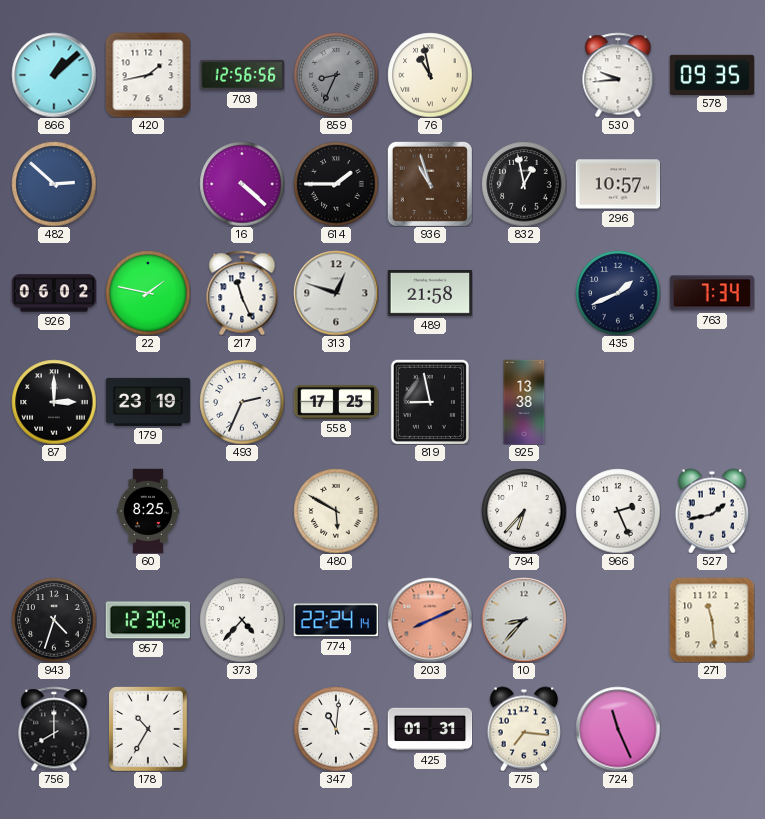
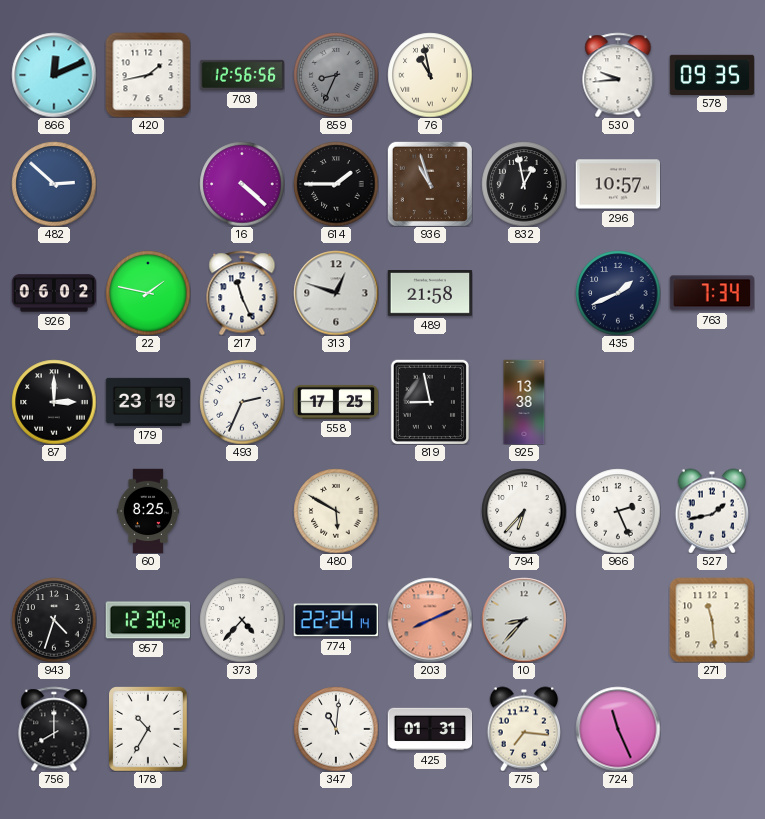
866: 1:08 -> 12:11 (54, 75)
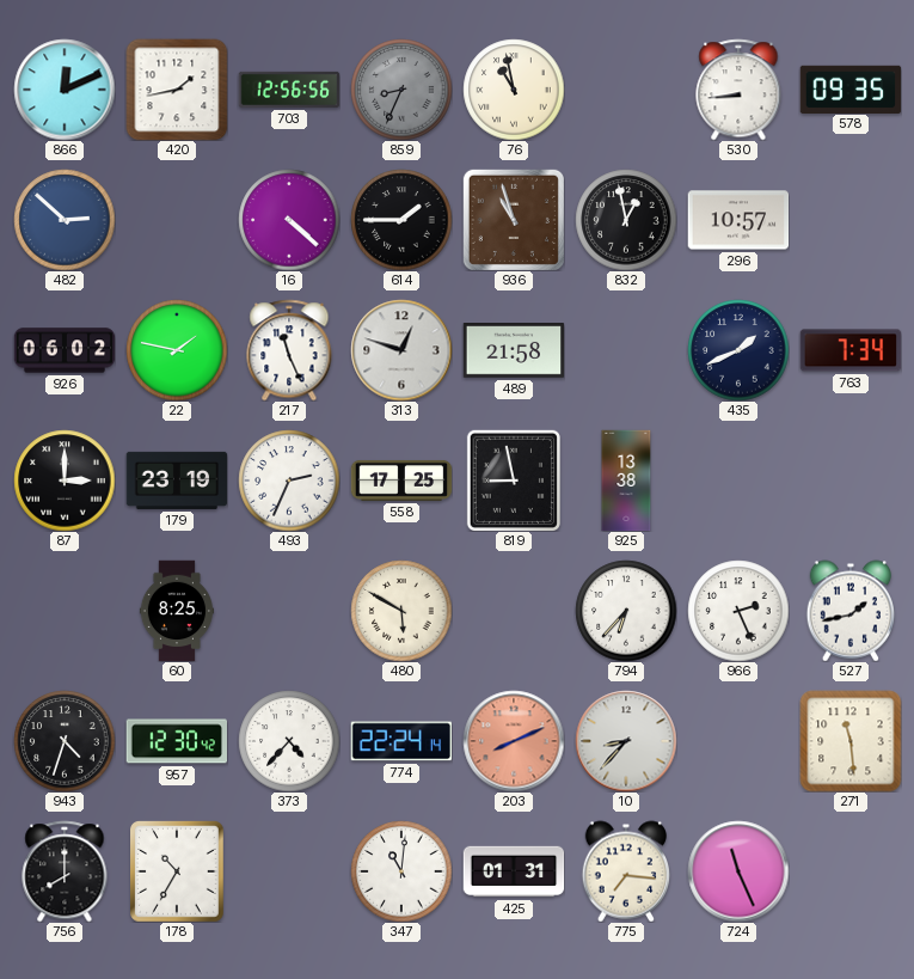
530: 9:44 -> 8:44 (738, 90)
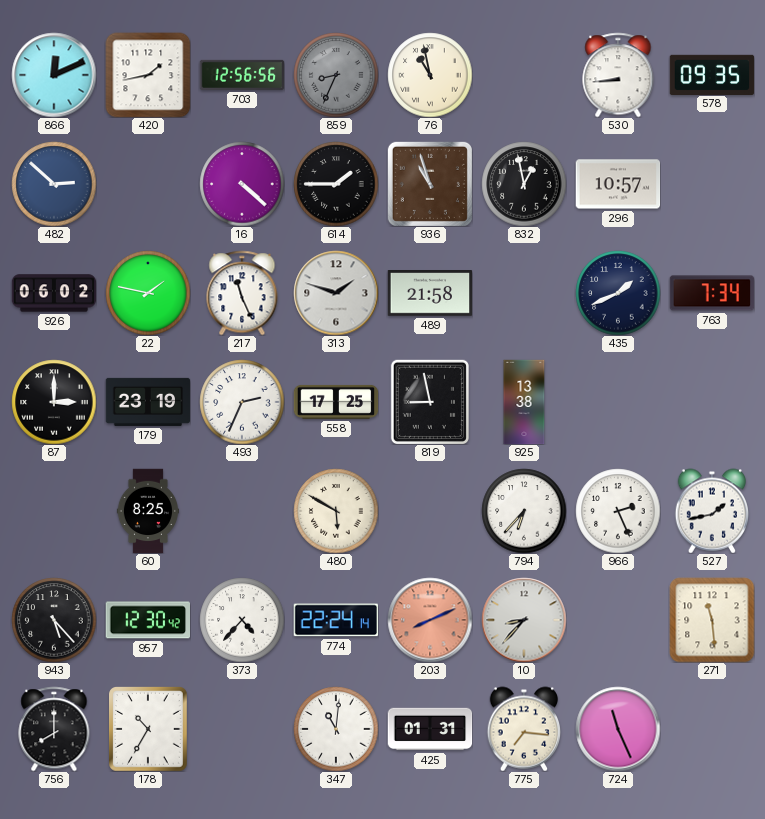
313: 12:48 -> 1:48 (336, 293)
943: 4:33 -> 5:23 (54, 620)
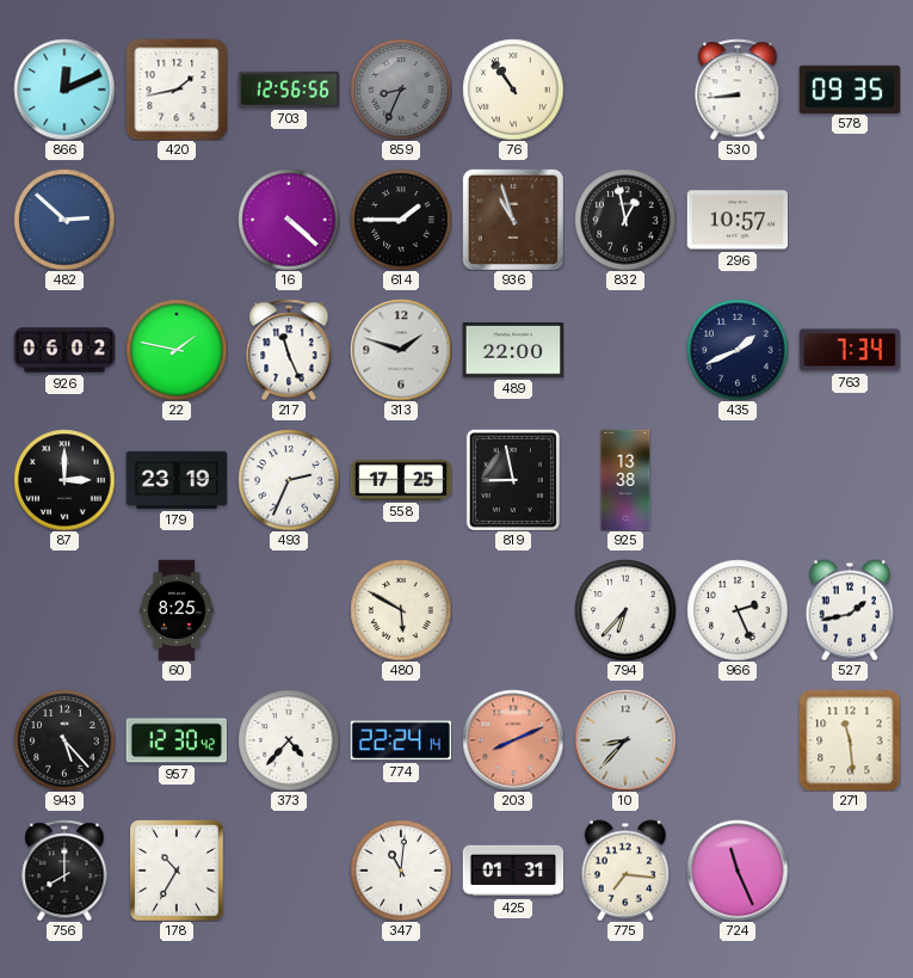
76: 10:58 -> 10:54 (513, 90)
489: 21:58 -> 22:00 (513, 351)
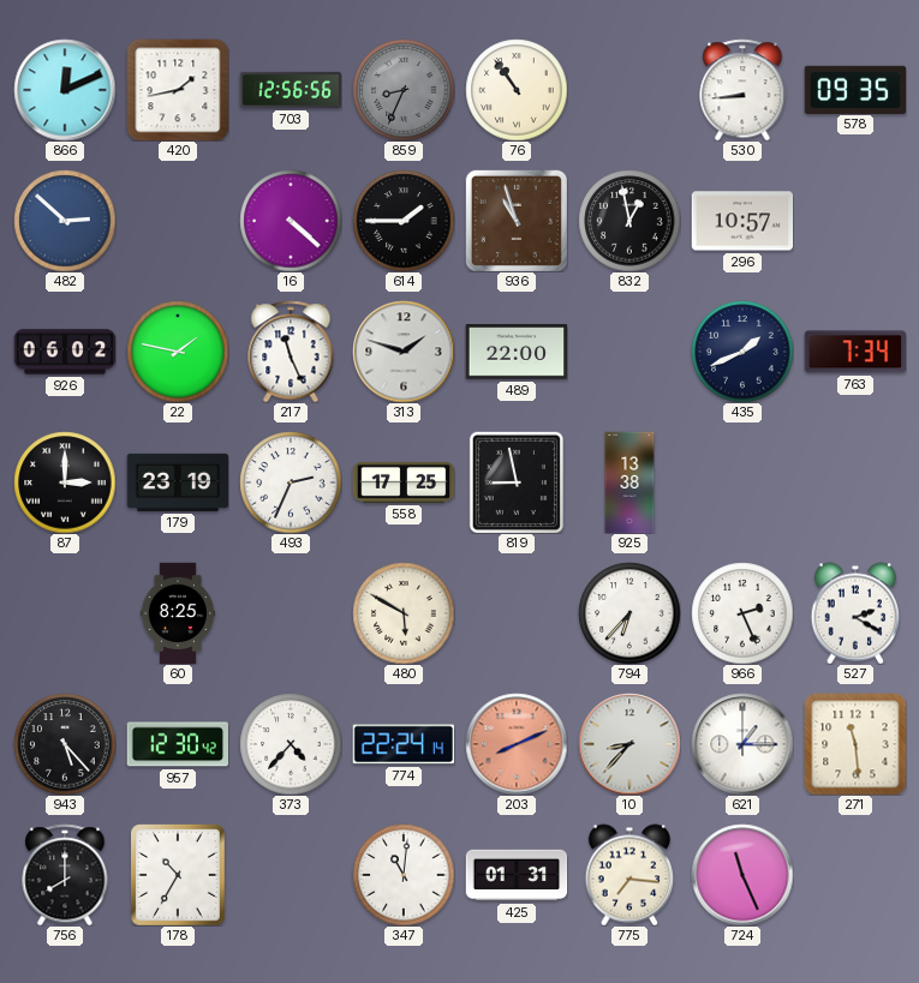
527: 1:43 -> 2:20 (855, 613)
621: none -> 1:15 (742, 744)
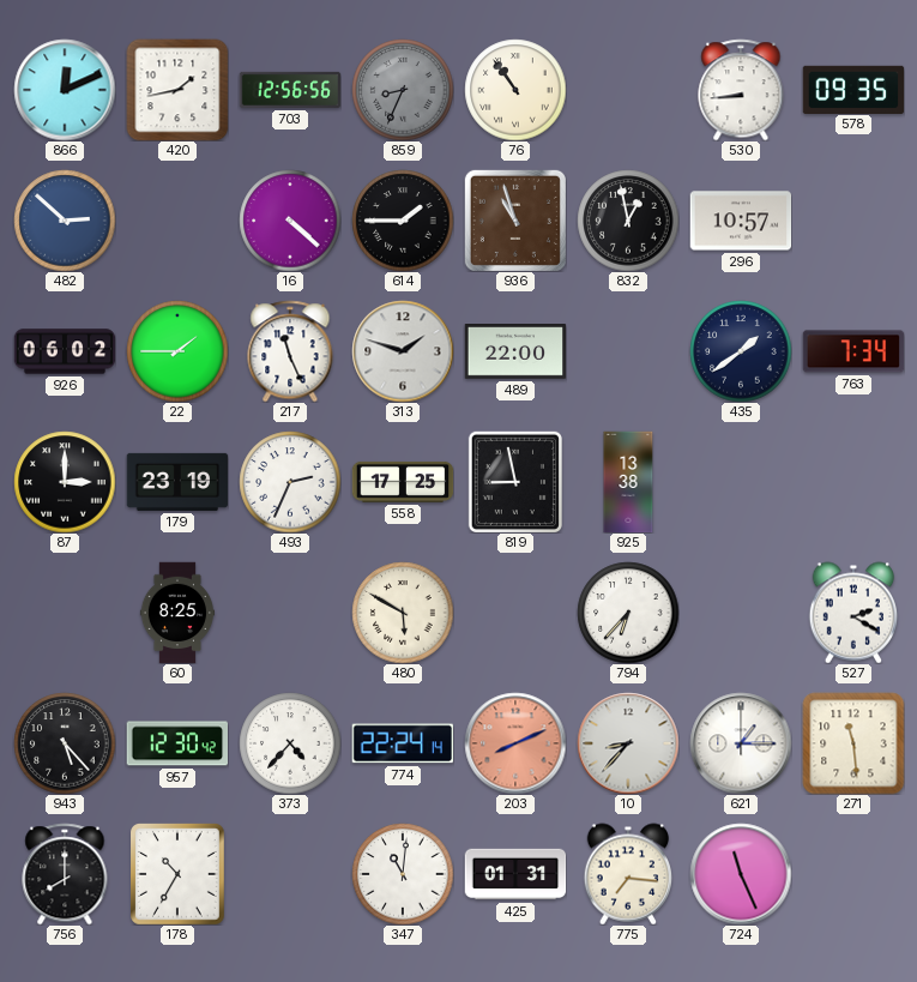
22: 1:47 -> 1:45 (177, 351)
435: 1:41 -> 1:39 (741, 351)
966: 2:26 -> none (742, 613)
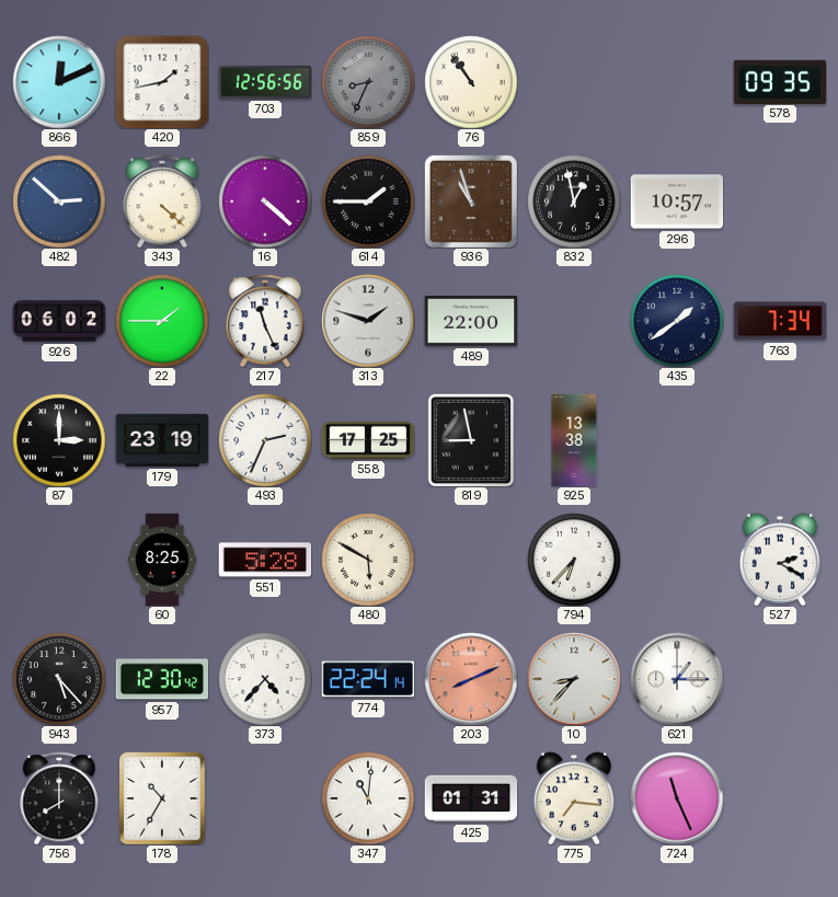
530: 8:44 -> none (741, 90)
343: none -> 4:22 (162, 202)
551: none -> 5:28 (265, 560)
271: 11:29 -> none (853, 743)
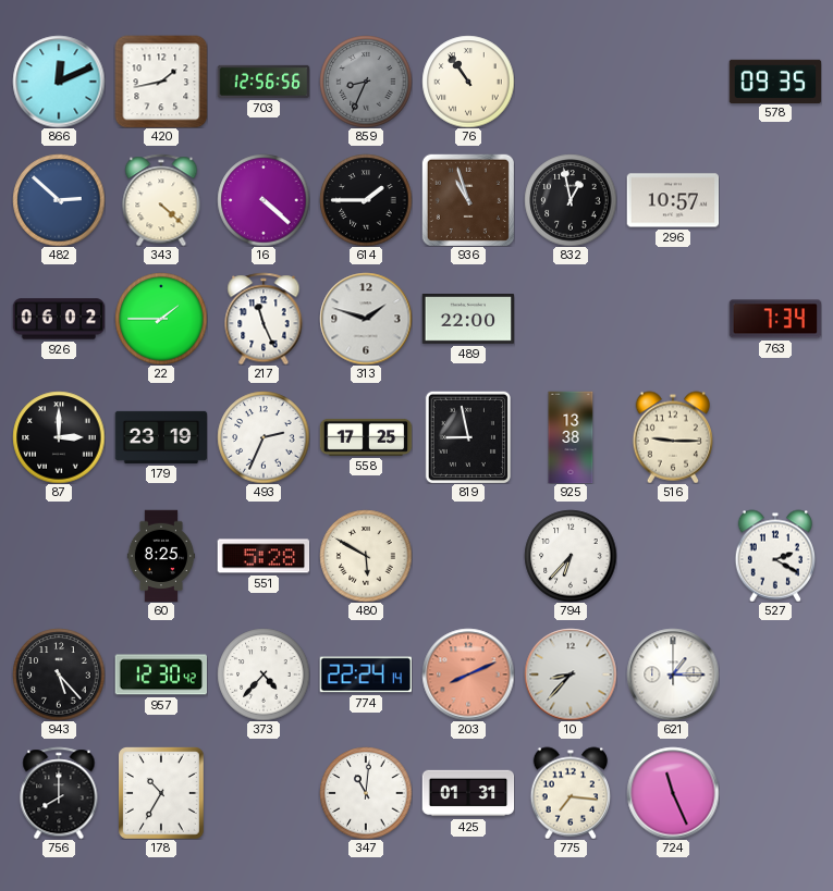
435: 1:39 -> none (677, 321)
516: none -> 9:15 (673, 437)
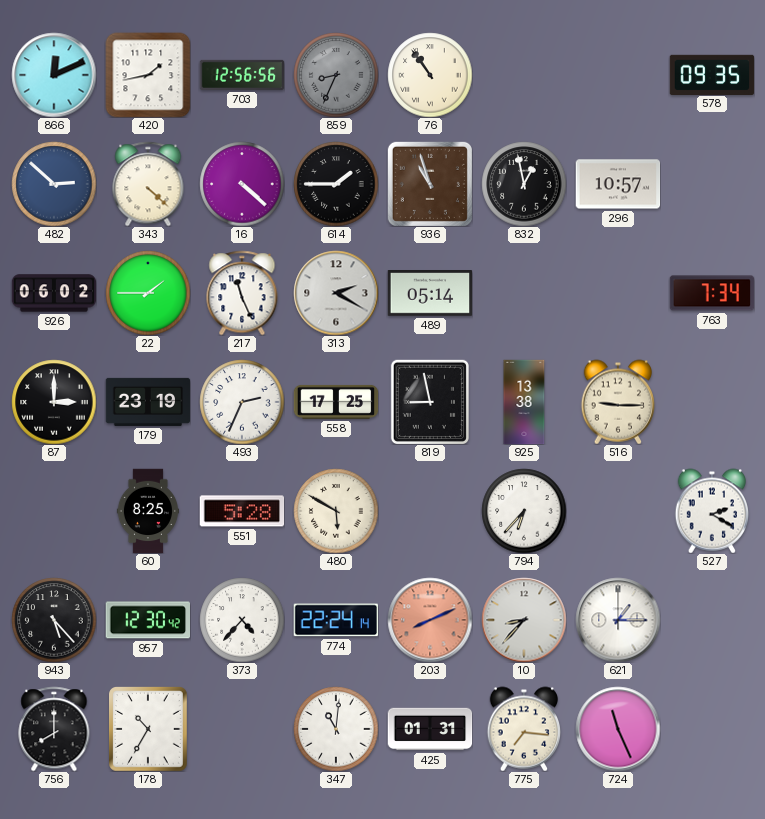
313: 1:48 -> 2:20 (336, 293)
489: 22:00 -> 05:14 (430, 294)
